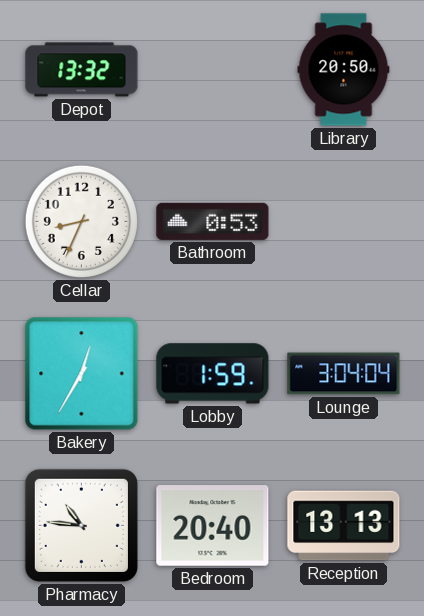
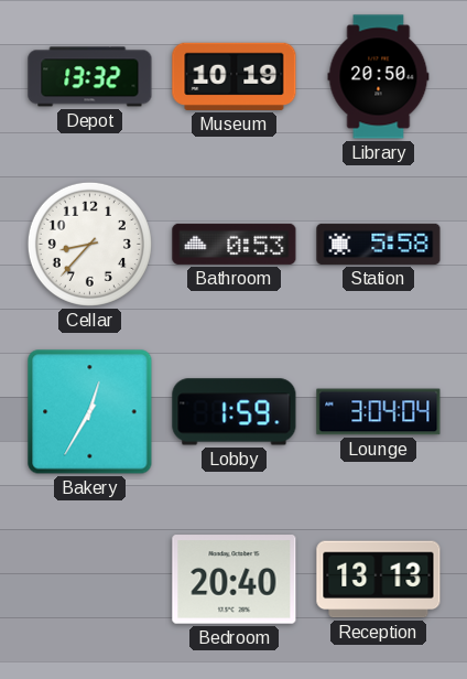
Museum: none -> 10:19 (235, 76)
Cellar: 8:34 -> 8:37 (89, 244)
Station: none -> 5:58 (379, 244)
Pharmacy: 10:46 -> none (81, 525)
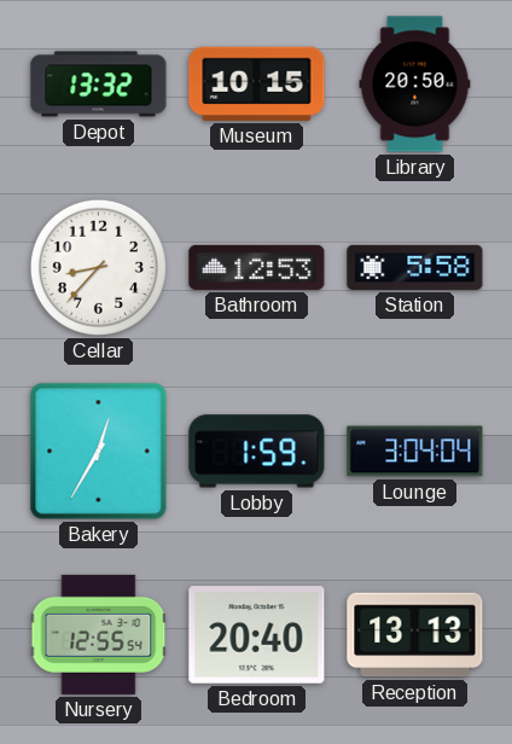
Museum: 10:19 -> 10:15 (257, 83)
Bathroom: 0:53 -> 12:53 (257, 267)
Nursery: none -> 12:55 (99, 634)
